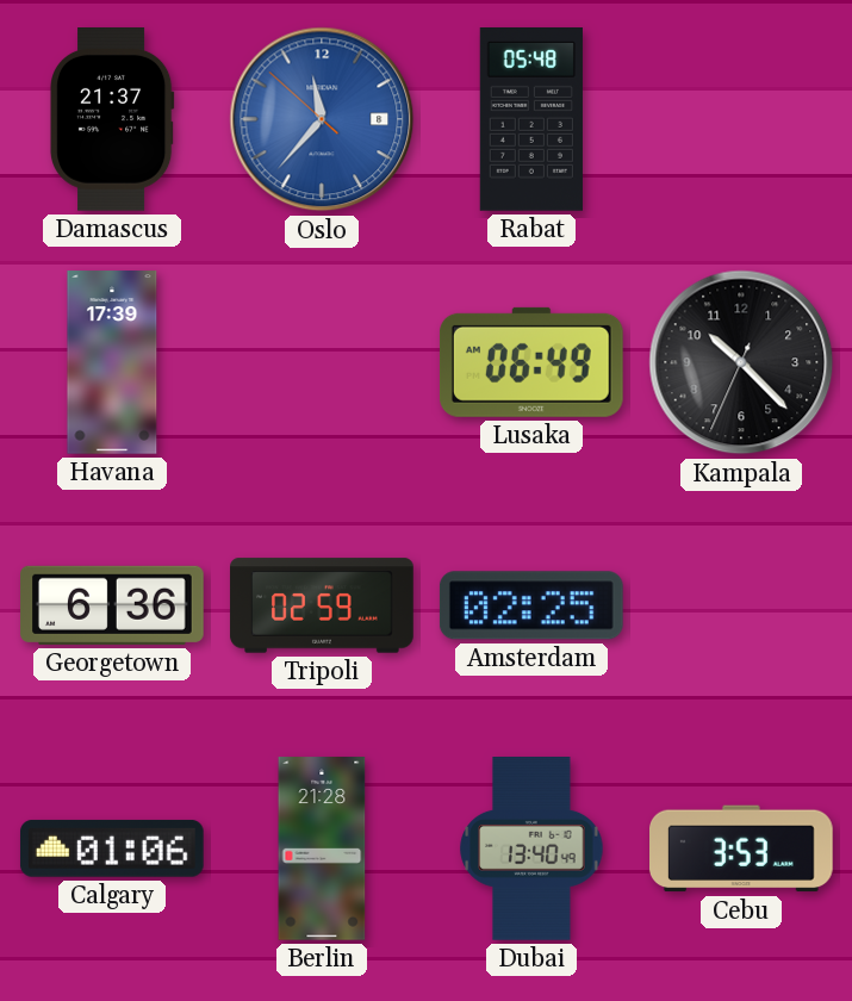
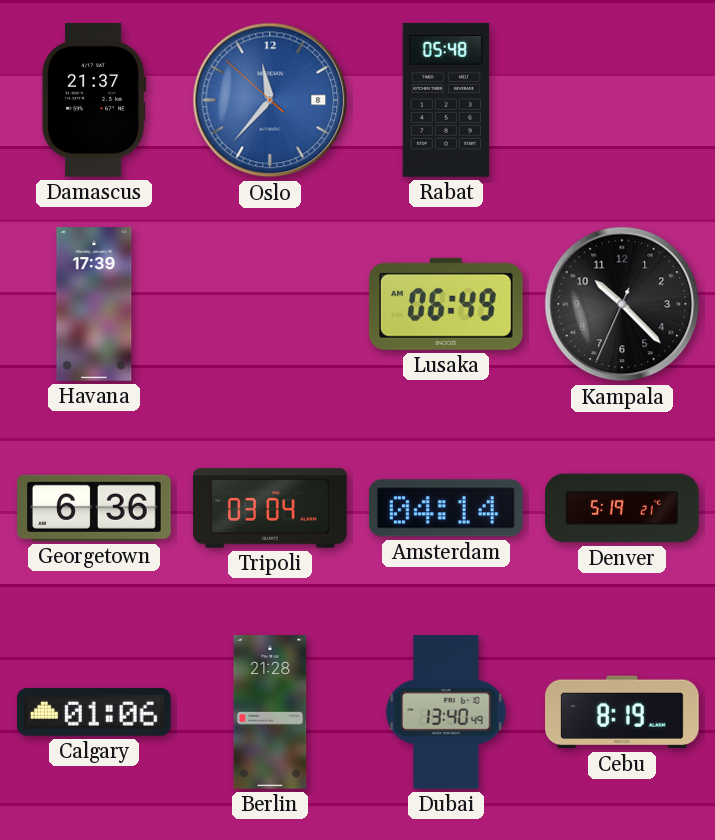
Tripoli: 02:59 -> 03:04 (270, 508)
Amsterdam: 02:25 -> 04:14 (446, 508)
Denver: none -> 5:19 (622, 508)
Cebu: 3:53 -> 8:19 (623, 712)
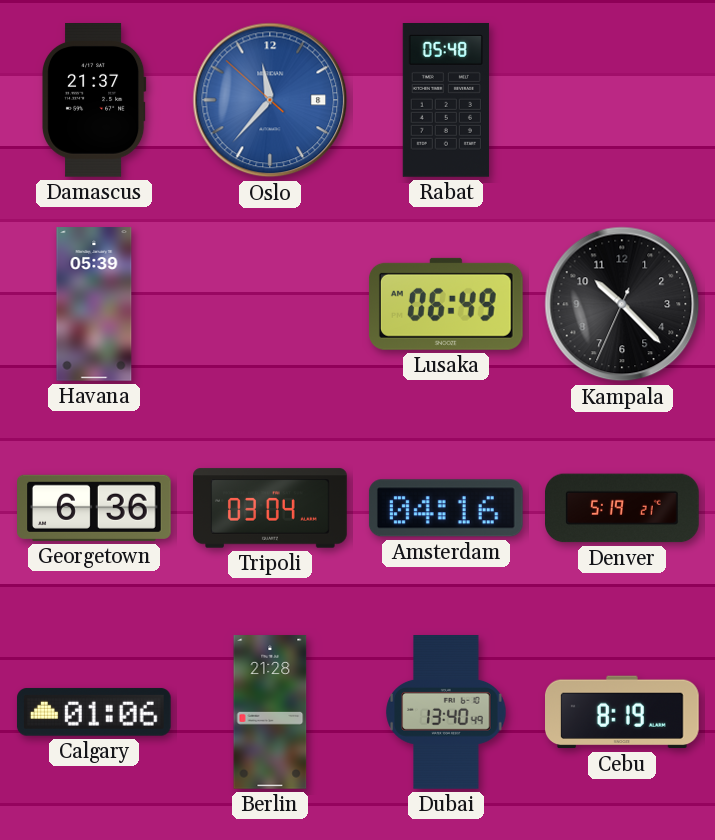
Havana: 17:39 -> 05:39 (94, 304)
Amsterdam: 04:14 -> 04:16 (446, 508)
